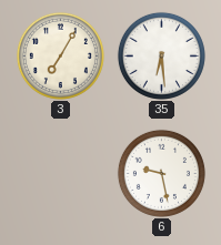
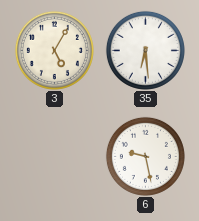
3: 7:05 -> 5:05 (54, 50)
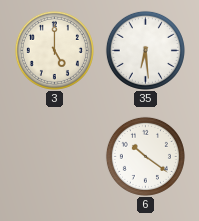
3: 5:05 -> 5:00 (54, 50)
6: 9:28 -> 10:21 (145, 156)
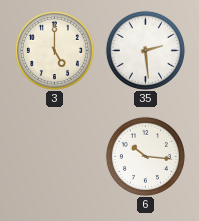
35: 6:29 -> 2:29 (145, 50)
6: 10:21 -> 10:16 (145, 156)
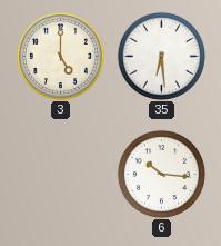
35: 2:29 -> 6:29 (161, 56)
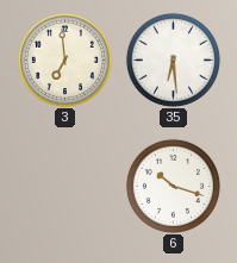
3: 5:00 -> 6:59 (64, 60)
6: 10:16 -> 10:18 (173, 186)
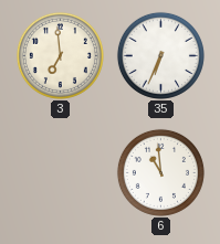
35: 6:29 -> 6:34 (160, 55)
6: 10:18 -> 10:59 (160, 172)
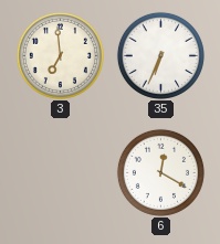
6: 10:59 -> 12:20 (160, 172)
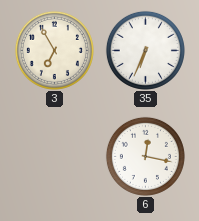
3: 6:59 -> 6:55 (54, 50)
6: 12:20 -> 12:17 (145, 156)
